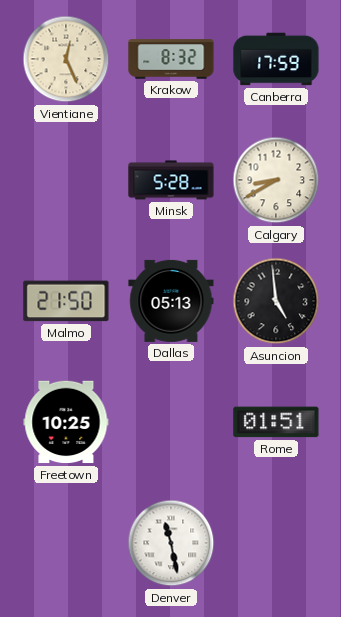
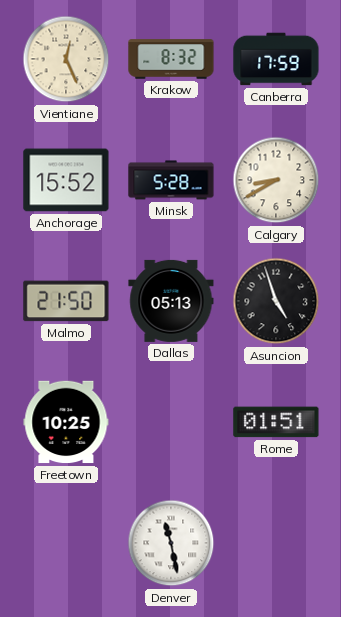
Anchorage: none -> 15:52 (66, 180)
Asuncion: 4:59 -> 4:57 (276, 301)
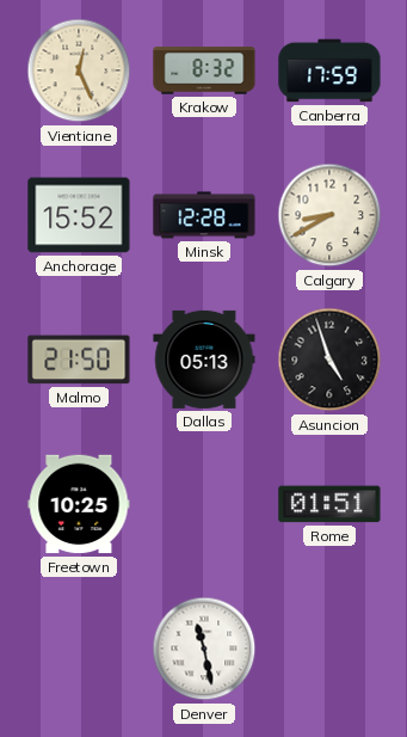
Minsk: 5:28 -> 12:28 (204, 215)
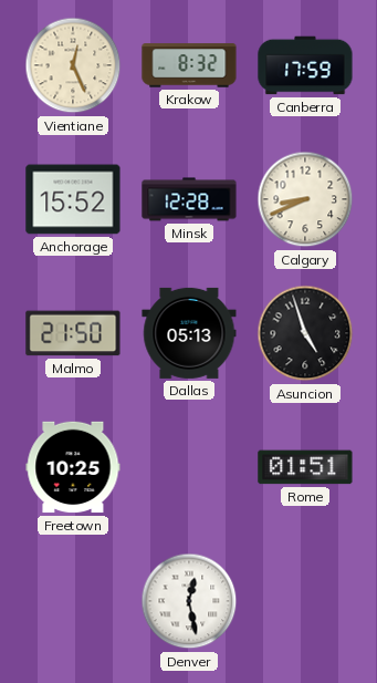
Calgary: 8:40 -> 8:41 (305, 199)
Denver: 11:28 -> 12:28 (189, 601)
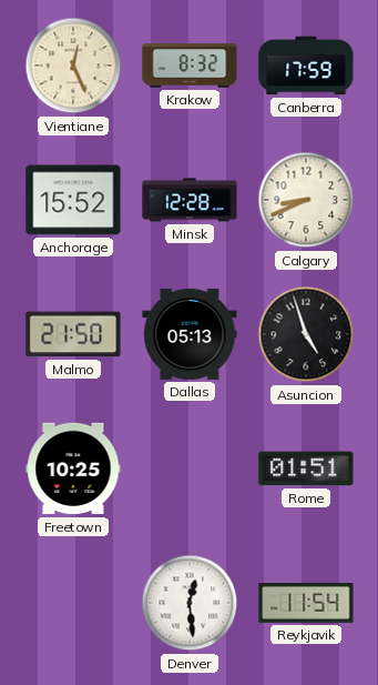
Denver: 12:28 -> 12:29 (190, 603)
Reykjavik: none -> 11:54 (306, 604)
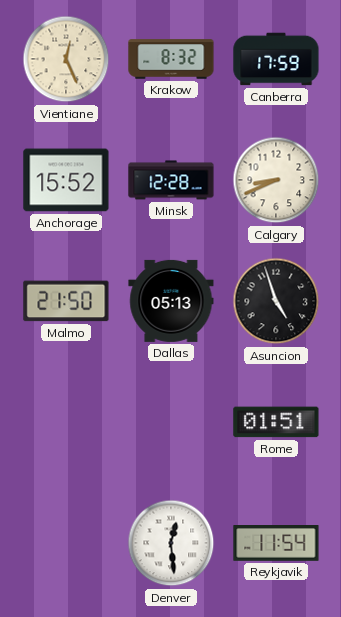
Freetown: 10:25 -> none (73, 469)
